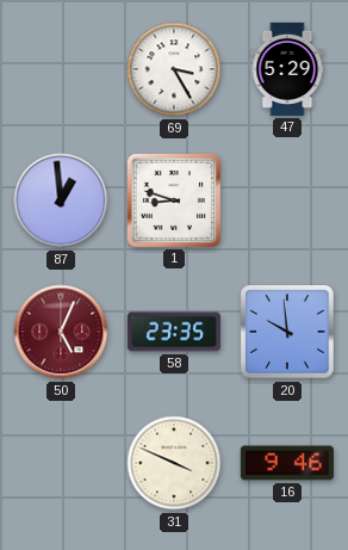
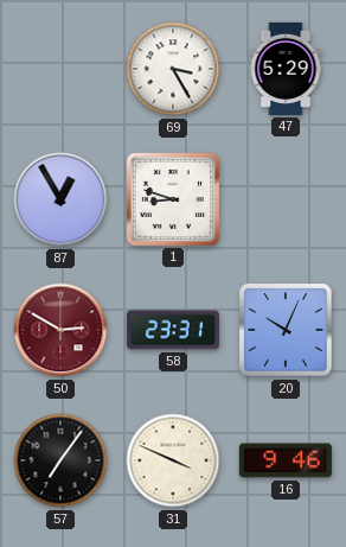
87: 12:59 -> 12:55 (60, 199)
50: 5:04 -> 2:50 (60, 330)
58: 23:35 -> 23:31 (173, 330)
20: 9:59 -> 10:04 (286, 330)
57: none -> 7:06 (60, 460)
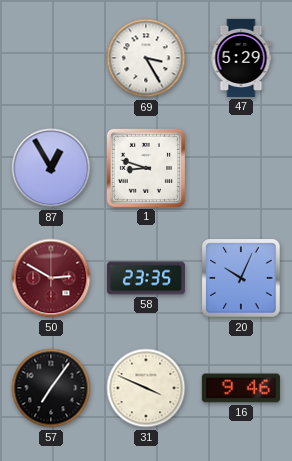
58: 23:31 -> 23:35 (146, 278)
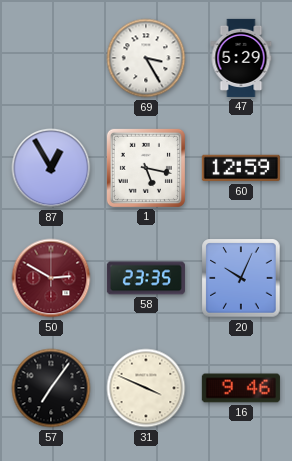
1: 8:48 -> 5:17 (146, 168)
60: none -> 12:59 (241, 168)
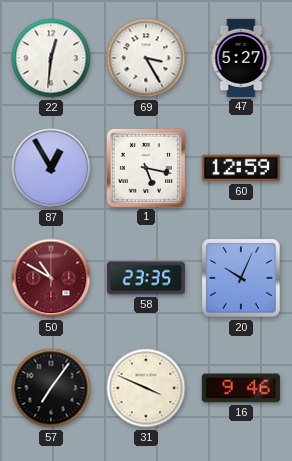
22: none -> 12:31 (51, 58)
47: 5:29 -> 5:27 (241, 58)
50: 2:50 -> 10:50 (51, 278)
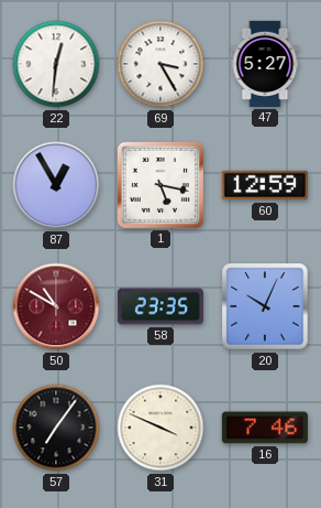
16: 9:46 -> 7:46 (265, 428)
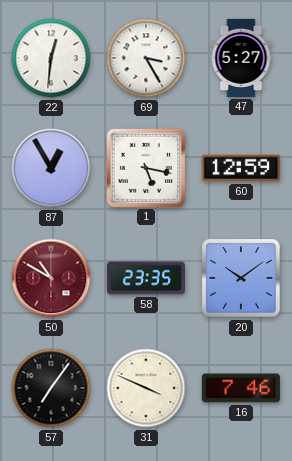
20: 10:04 -> 10:09 (241, 278)
